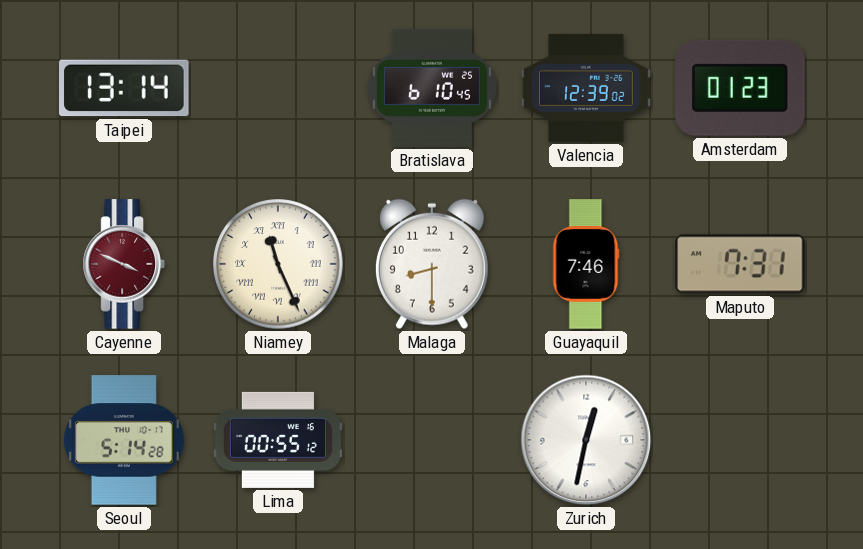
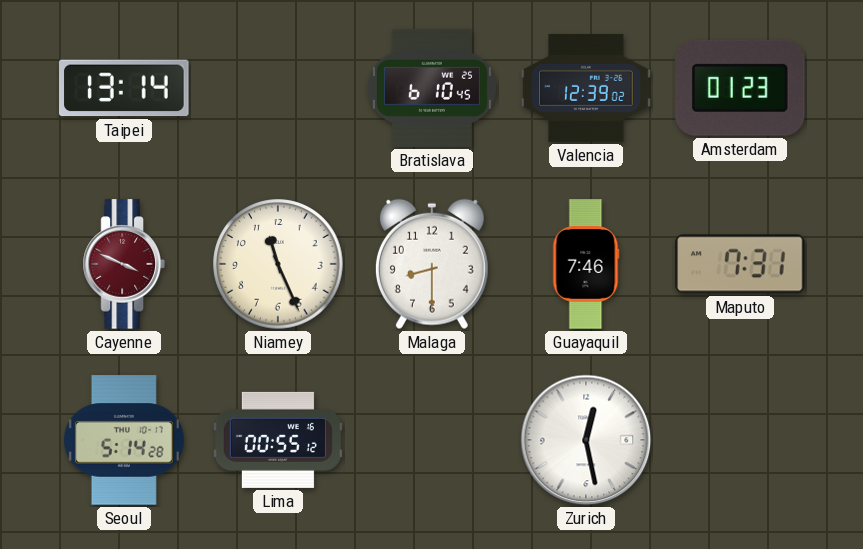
Niamey numerals: Roman -> Arabic (278, 264)
Zurich: 12:32 -> 12:28 (586, 440)
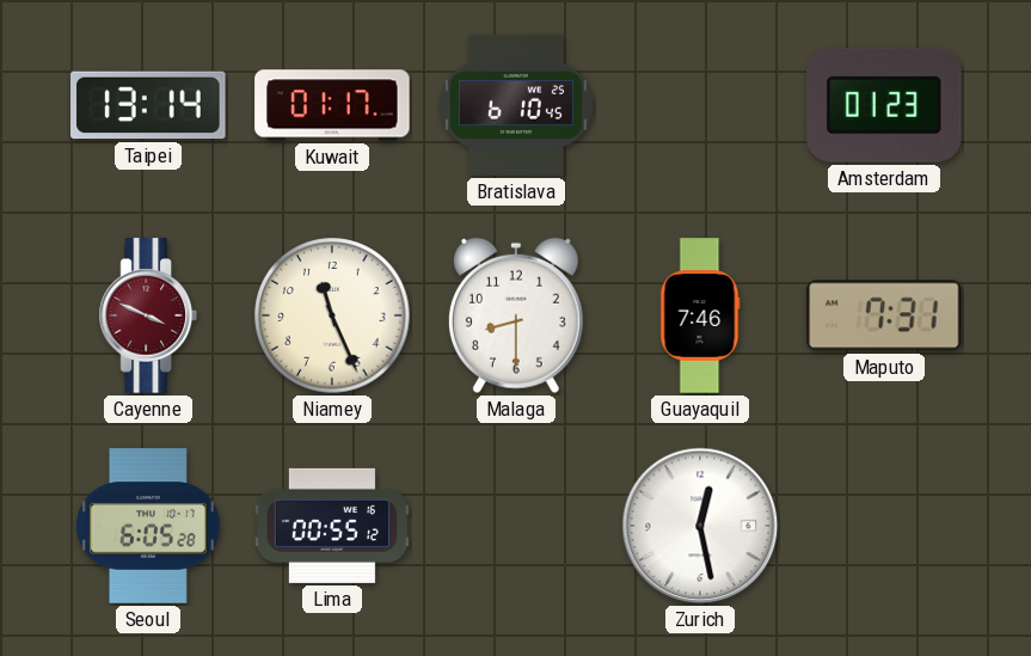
Kuwait: none -> 01:17 (332, 105)
Valencia: 12:39 -> none (586, 88)
Seoul: 5:14 -> 6:05 (148, 526)
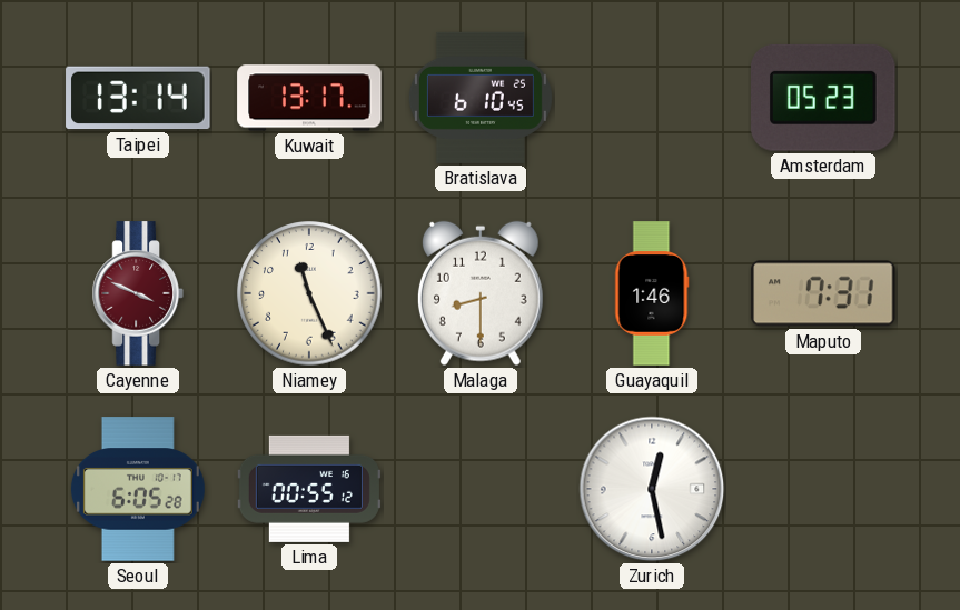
Kuwait: 01:17 -> 13:17 (309, 98)
Amsterdam: 01:23 -> 05:23 (824, 98)
Guayaquil: 7:46 -> 1:46 (652, 293)
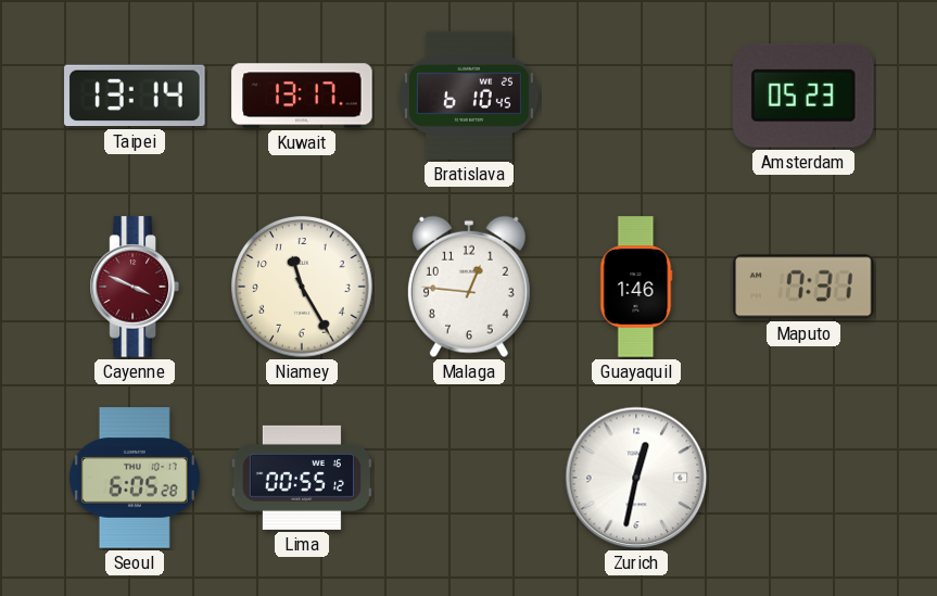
Niamey: 11:26 -> 11:25 (302, 287)
Malaga: 8:30 -> 12:46 (469, 287)
Zurich: 12:28 -> 12:32 (636, 478)
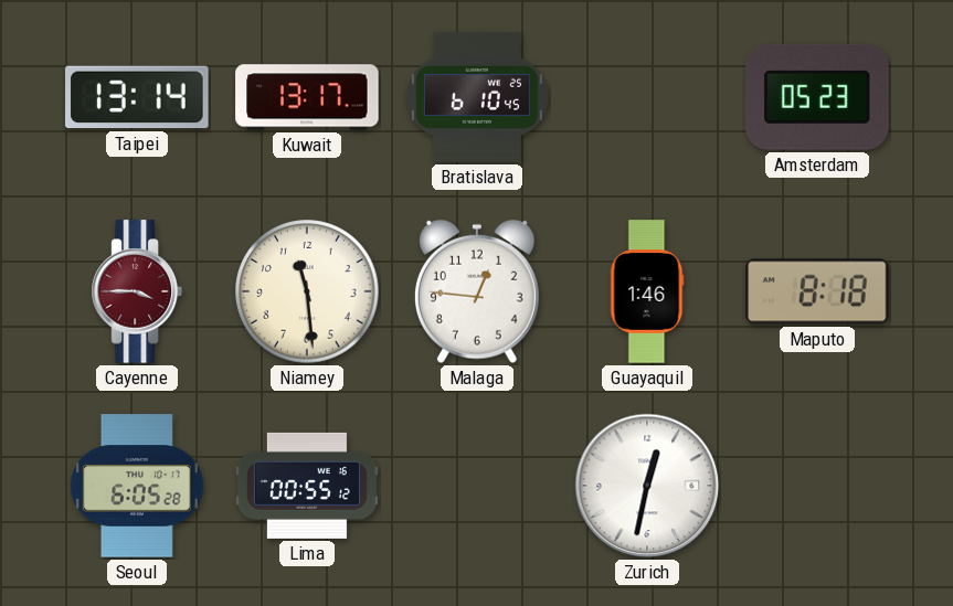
Cayenne: 3:49 -> 3:45 (137, 291)
Niamey: 11:25 -> 11:29 (307, 291)
Maputo: 7:31 -> 8:18 (817, 291)
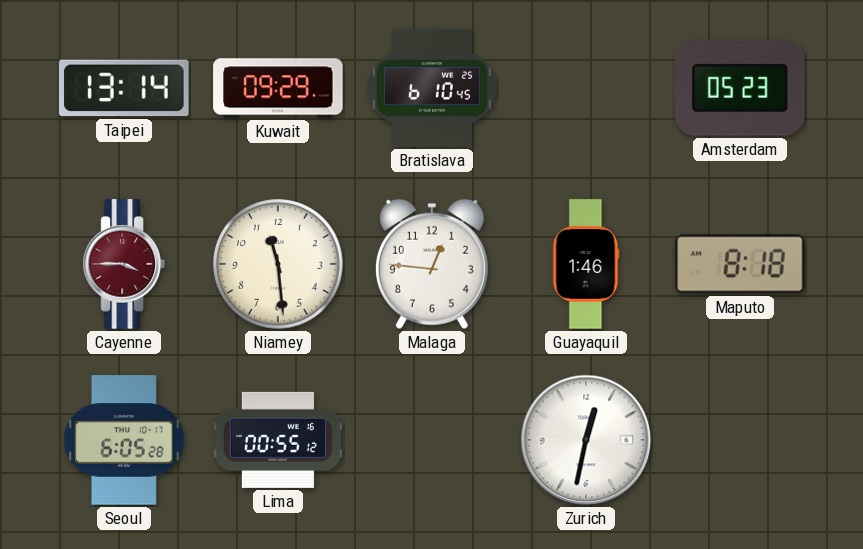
Kuwait: 13:17 -> 09:29 (278, 88)
